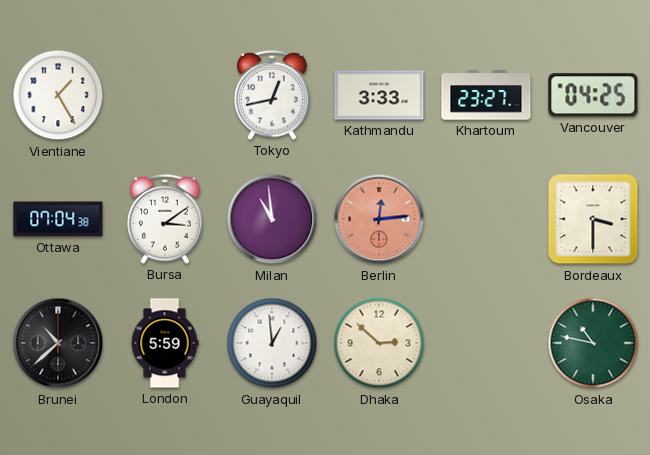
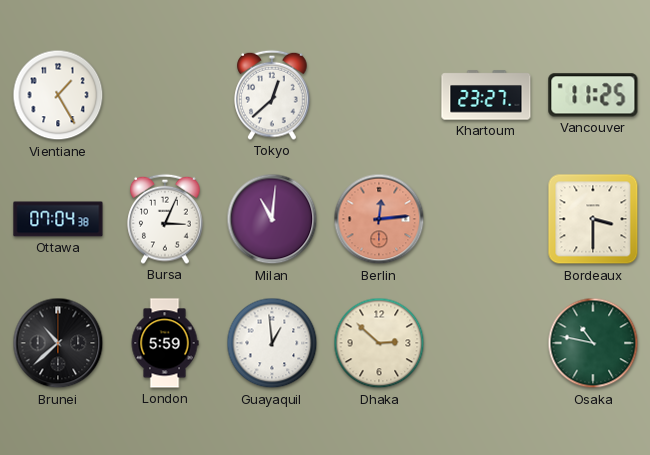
Tokyo: 12:43 -> 12:38 (272, 95)
Kathmandu: 3:33 -> none (379, 95)
Vancouver: 04:25 -> 11:25 (593, 95)
Bursa: 3:09 -> 3:04 (165, 219)
Milan: 10:59 -> 11:01 (272, 219)
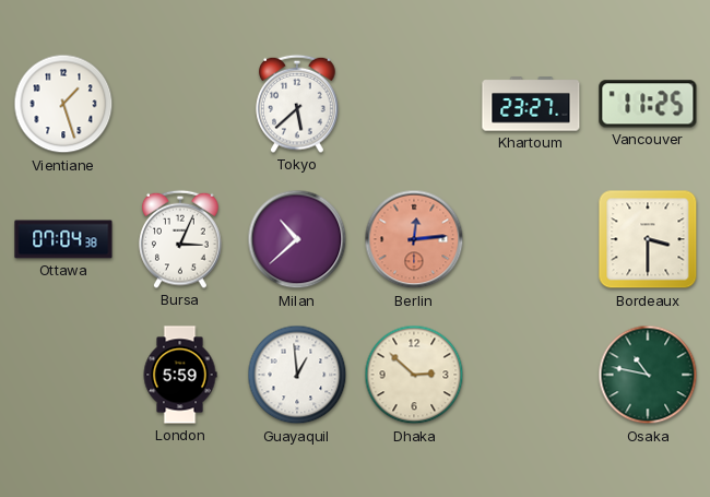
Vientiane: 1:25 -> 1:27 (63, 104)
Tokyo: 12:38 -> 5:38 (297, 104)
Milan: 11:01 -> 10:38 (297, 239)
Brunei: 10:38 -> none (58, 343)
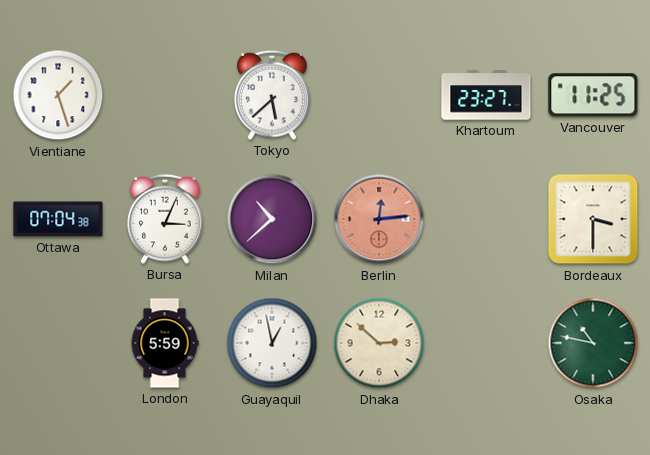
Guayaquil: 12:59 -> 12:58 (272, 343)
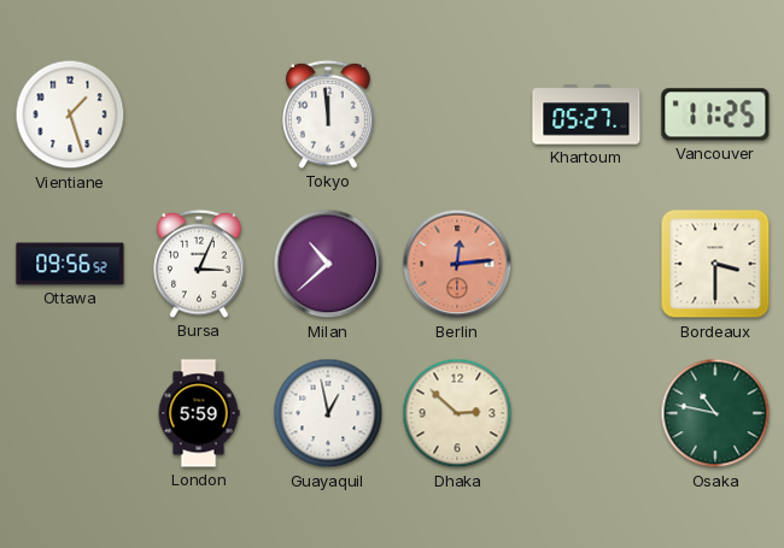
Tokyo: 5:38 -> 11:59 (328, 114)
Khartoum: 23:27 -> 05:27 (586, 114)
Ottawa: 07:04 -> 09:56 (70, 264)
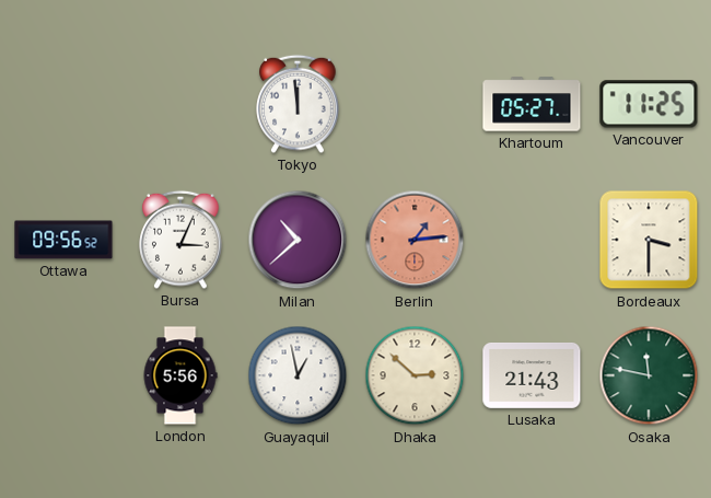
Vientiane: 1:27 -> none (70, 114)
Berlin: 12:14 -> 1:14 (415, 240)
London: 5:59 -> 5:56 (180, 375)
Lusaka: none -> 21:43 (532, 375)
Osaka: 10:47 -> 11:47 (649, 375)
